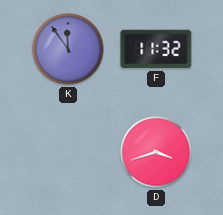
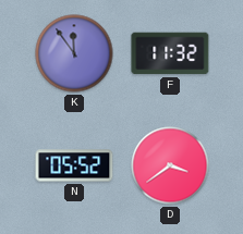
N: none -> 05:52 (74, 165)
D: 3:42 -> 3:39 (170, 165)
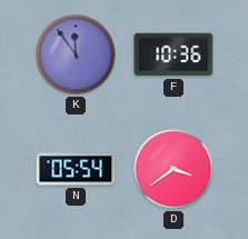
F: 11:32 -> 10:36 (173, 54)
N: 05:52 -> 05:54 (76, 169)
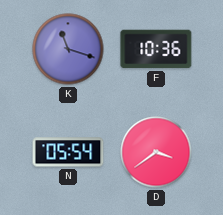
K: 11:54 -> 11:18 (68, 49)
